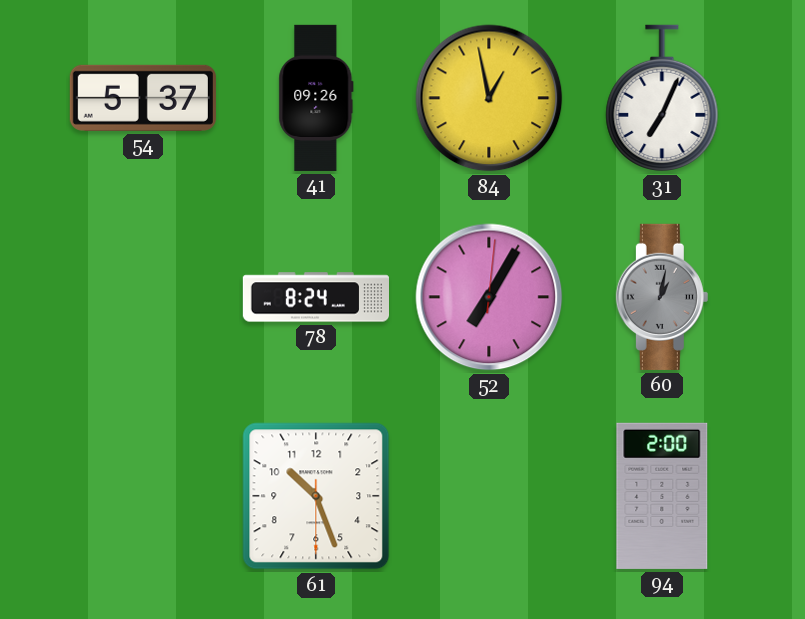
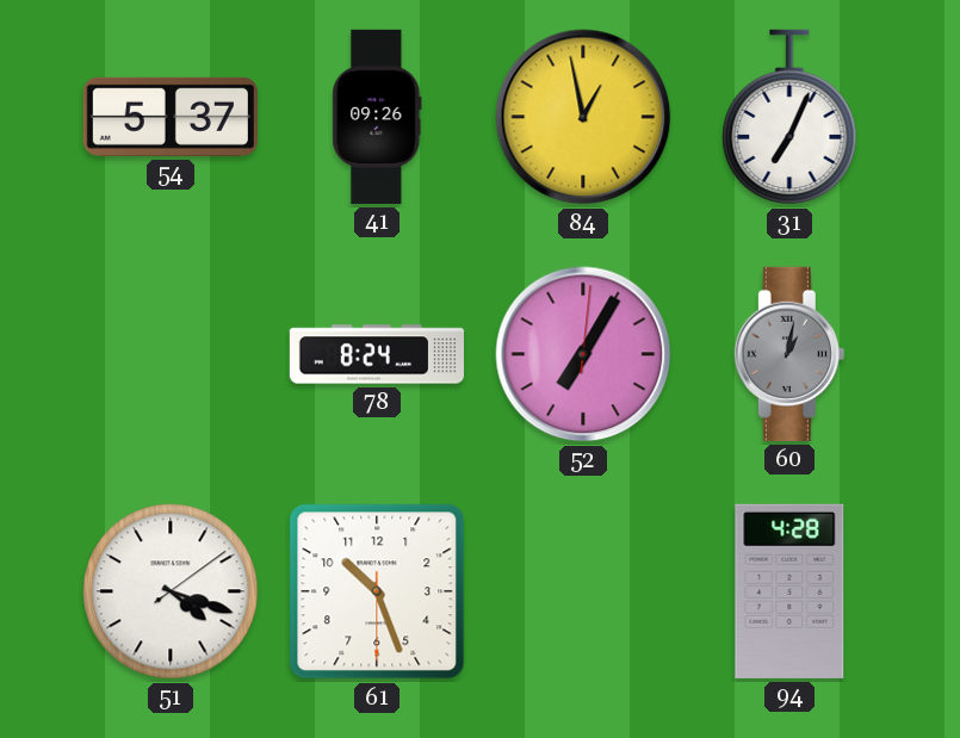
51: none -> 4:18 (171, 591)
94: 2:00 -> 4:28 (789, 591)
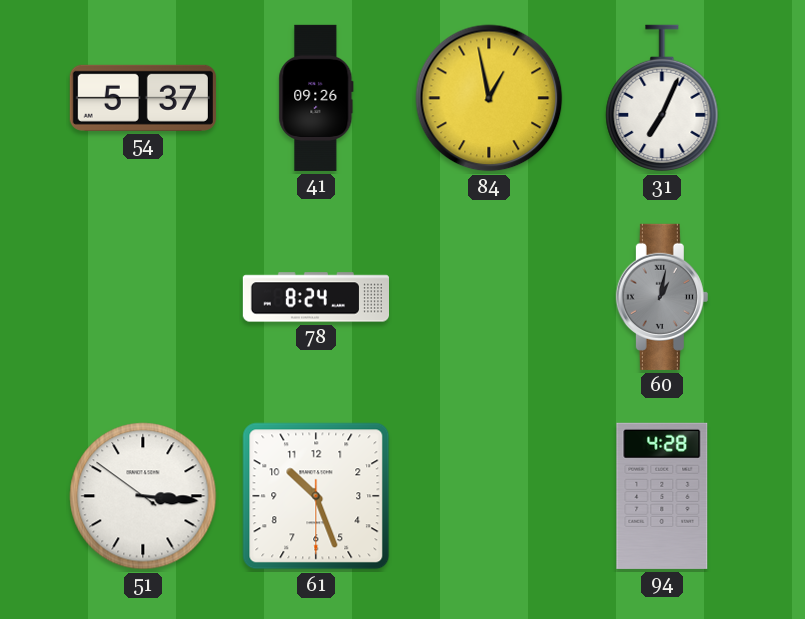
52: 7:05 -> none (583, 354)
51: 4:18 -> 3:15 (143, 496)
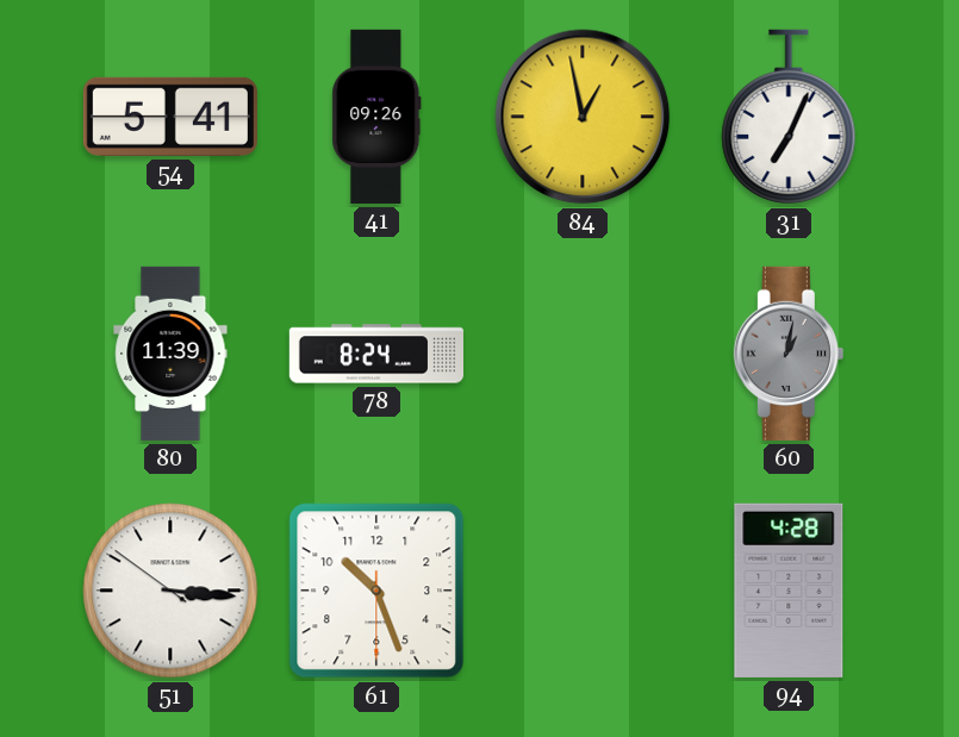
54: 5:37 -> 5:41 (170, 117)
80: none -> 11:39 (170, 354)
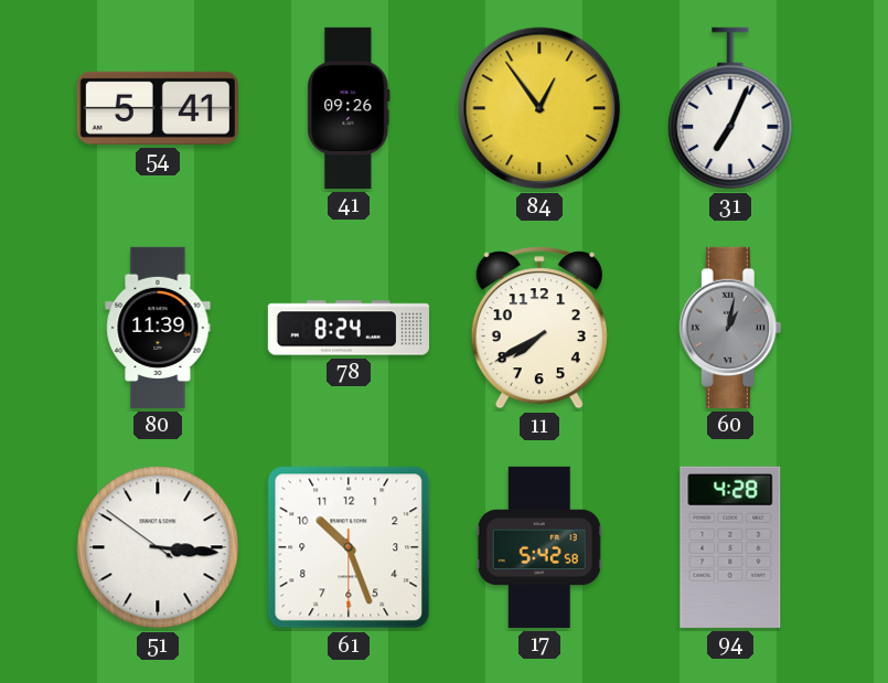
84: 12:58 -> 12:54 (539, 108)
11: none -> 7:40 (539, 328)
17: none -> 5:42 (539, 547)
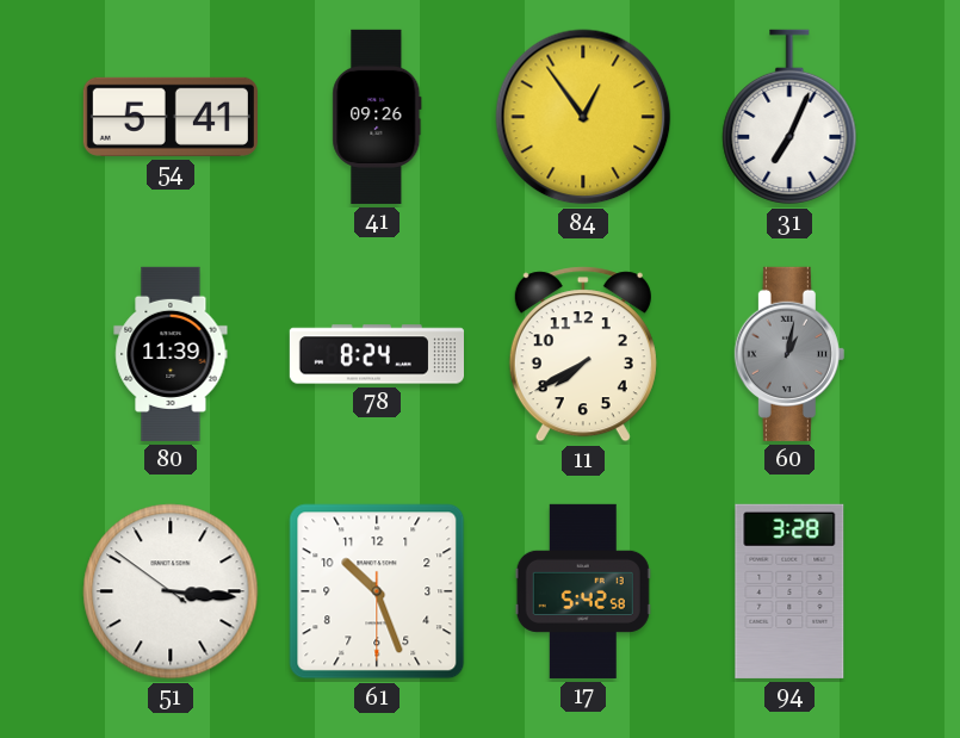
94: 4:28 -> 3:28 (789, 591)
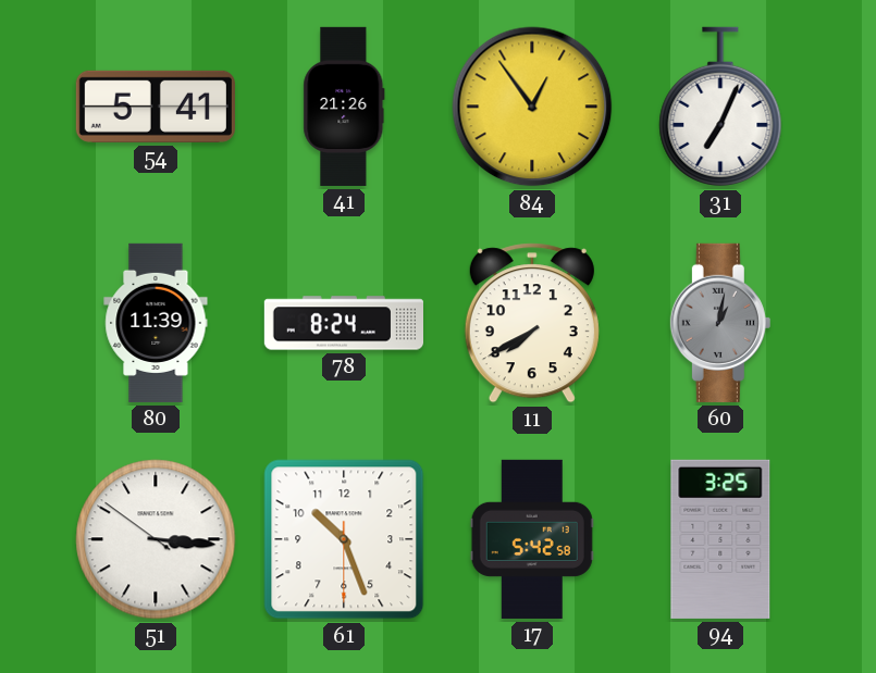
41: 09:26 -> 21:26 (344, 107)
94: 3:28 -> 3:25 (720, 539)
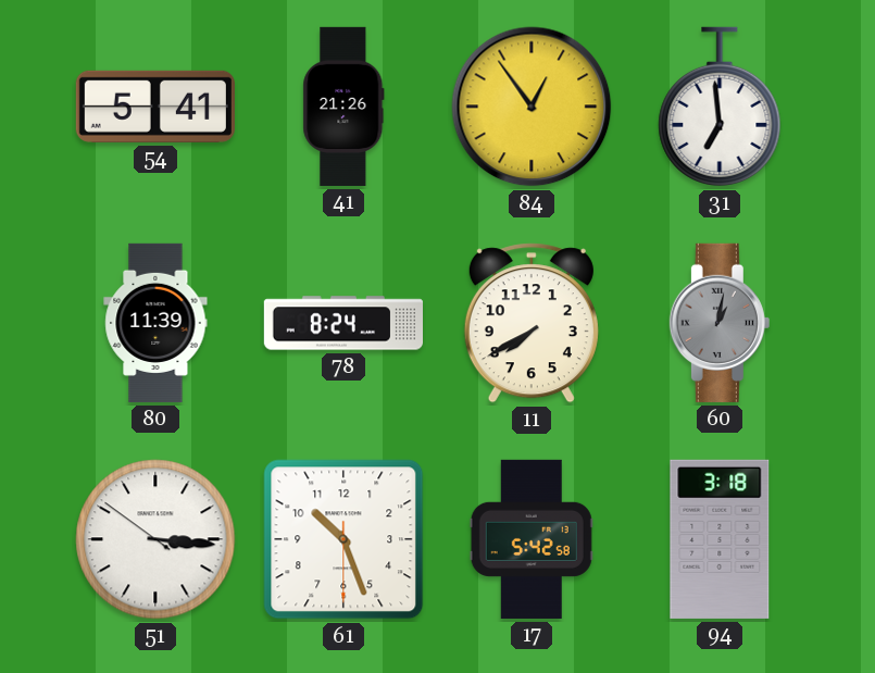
31: 7:04 -> 6:59 (720, 107)
94: 3:25 -> 3:18 (720, 539)
